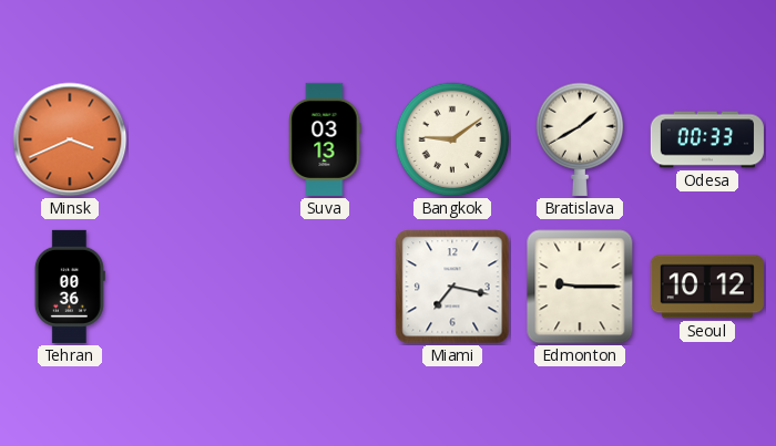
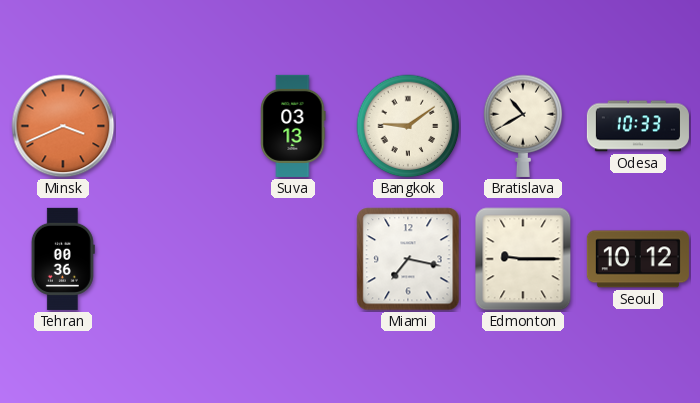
Bratislava: 1:40 -> 10:40 (523, 126)
Odesa: 00:33 -> 10:33 (638, 126)
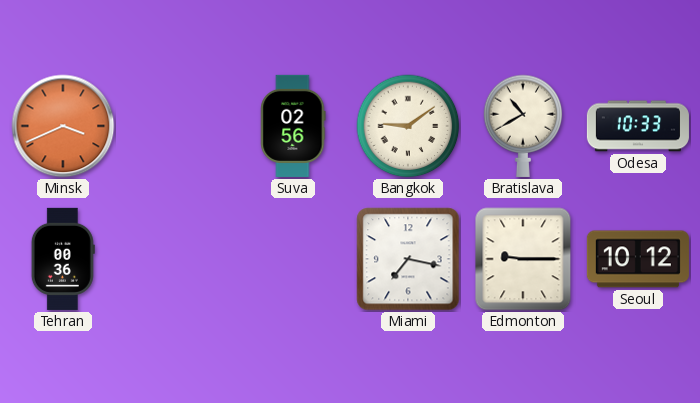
Suva: 03:13 -> 02:56 (293, 126)
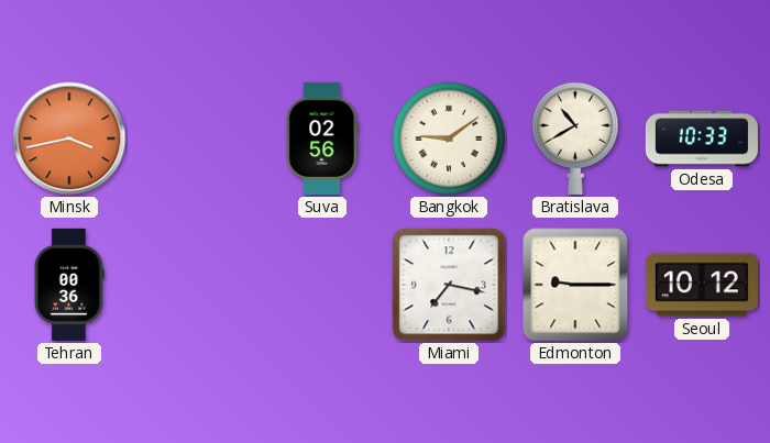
Minsk: 3:41 -> 3:43 (69, 139)
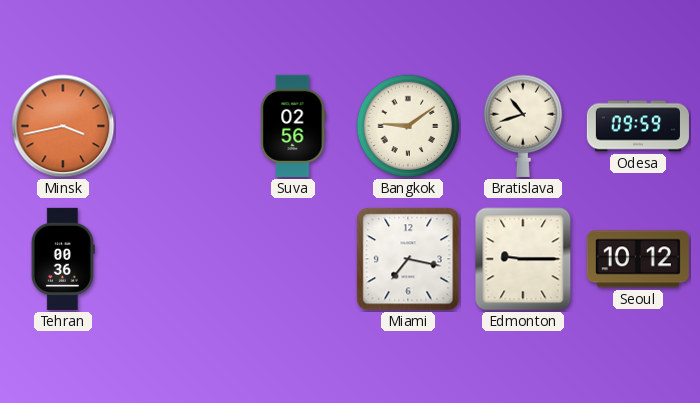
Bratislava: 10:40 -> 10:42 (523, 126)
Odesa: 10:33 -> 09:59 (638, 126)
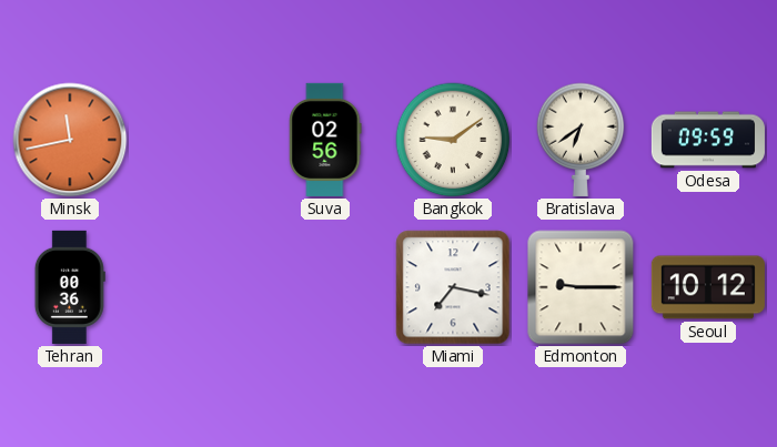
Minsk: 3:43 -> 11:43 (70, 140)
Bratislava: 10:42 -> 6:39 (581, 140)
